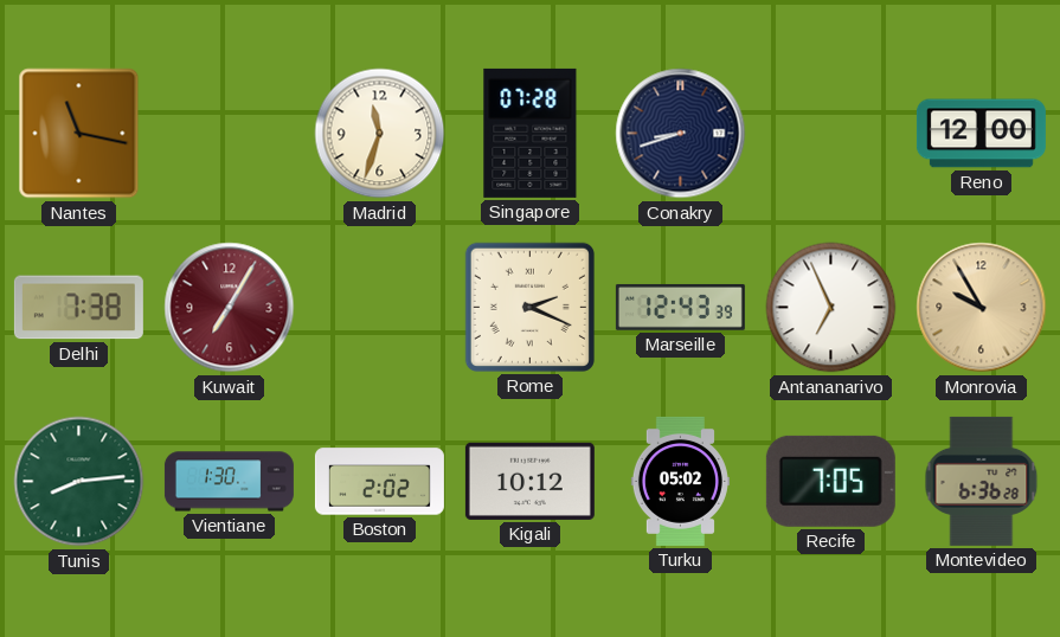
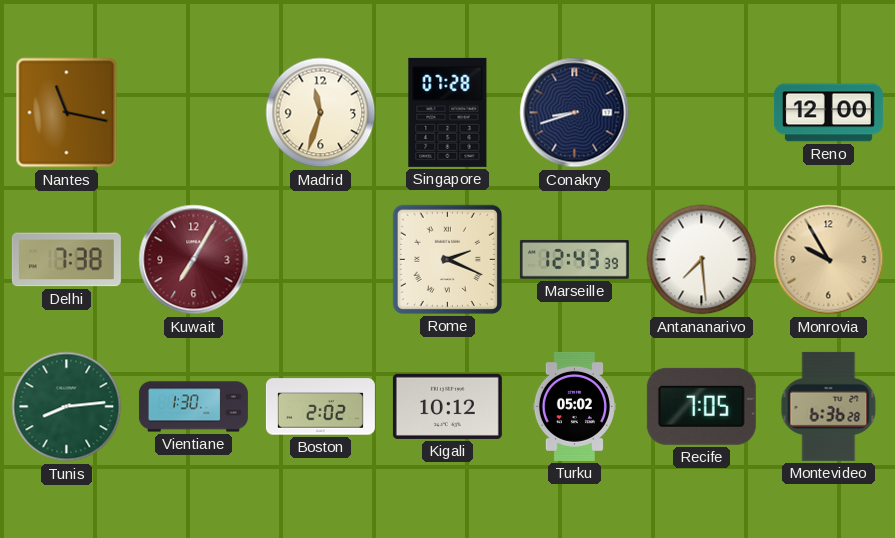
Antananarivo: 6:56 -> 7:29 (702, 260)
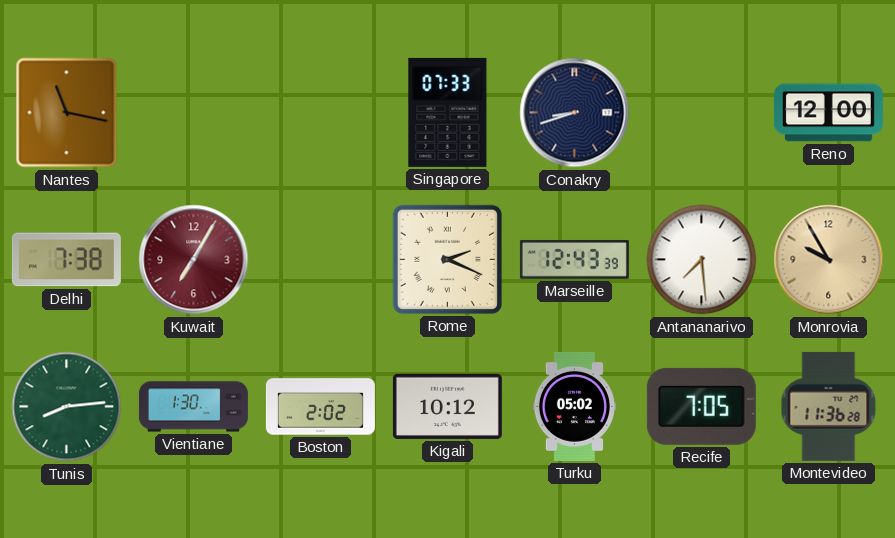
Madrid: 11:33 -> none (321, 113)
Singapore: 07:28 -> 07:33 (448, 112)
Montevideo: 6:36 -> 11:36 (829, 406)
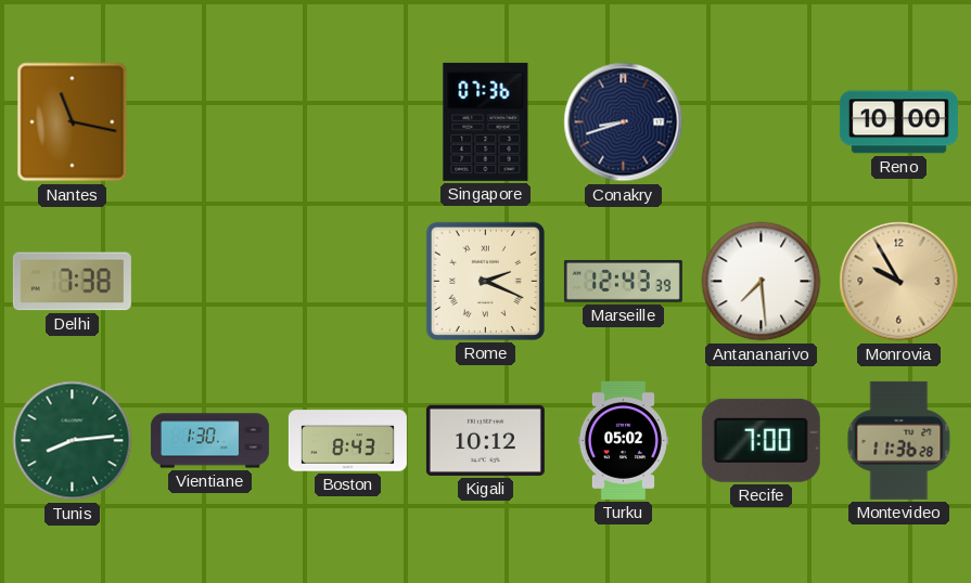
Singapore: 07:33 -> 07:36 (486, 121)
Reno: 12:00 -> 10:00 (898, 122)
Kuwait: 7:05 -> none (194, 260)
Boston: 2:02 -> 8:43 (347, 441)
Recife: 7:05 -> 7:00 (761, 440)
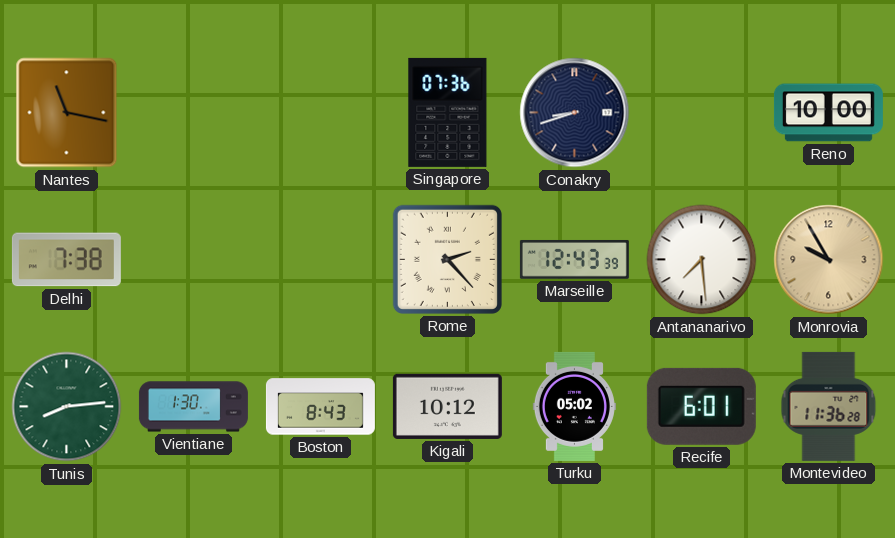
Rome: 2:19 -> 2:23 (447, 259)
Recife: 7:00 -> 6:01 (701, 406)
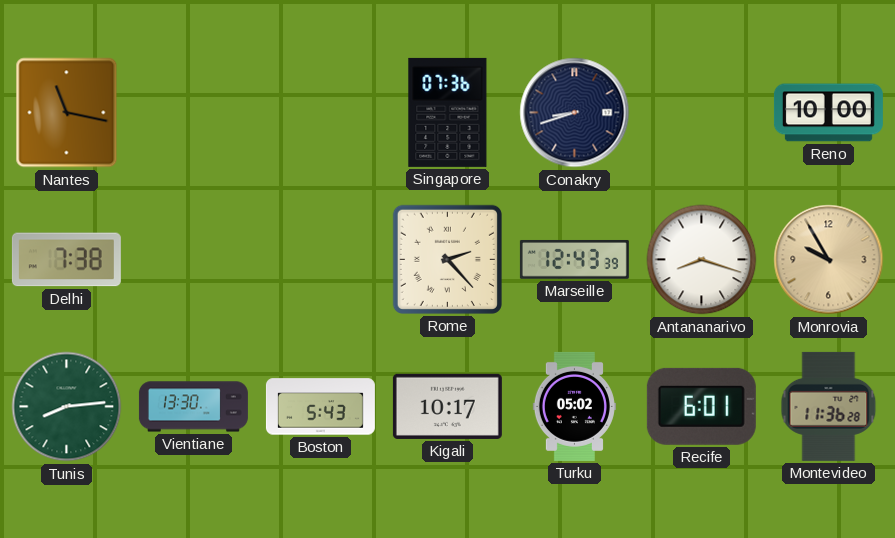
Antananarivo: 7:29 -> 8:18 (702, 260)
Vientiane: 1:30 -> 13:30 (193, 407)
Boston: 8:43 -> 5:43 (320, 407)
Kigali: 10:12 -> 10:17 (447, 406)
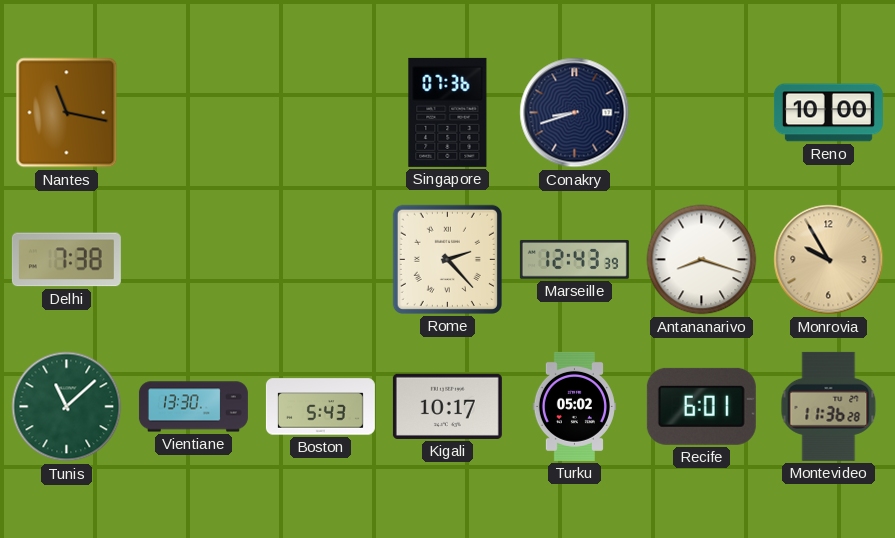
Tunis: 8:14 -> 11:08 (67, 407)
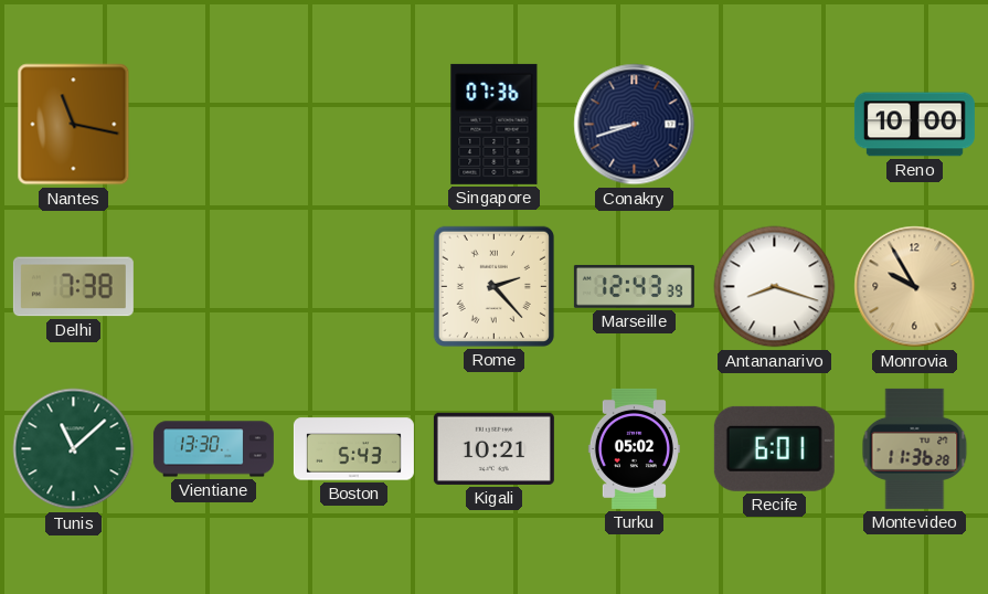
Kigali: 10:17 -> 10:21 (493, 448)
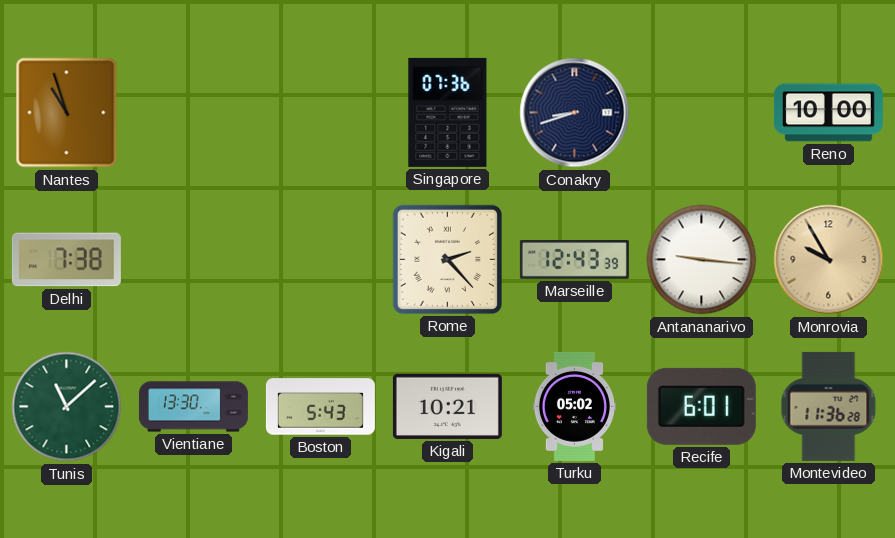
Nantes: 11:17 -> 10:57 (67, 113)
Antananarivo: 8:18 -> 9:16 (702, 260)
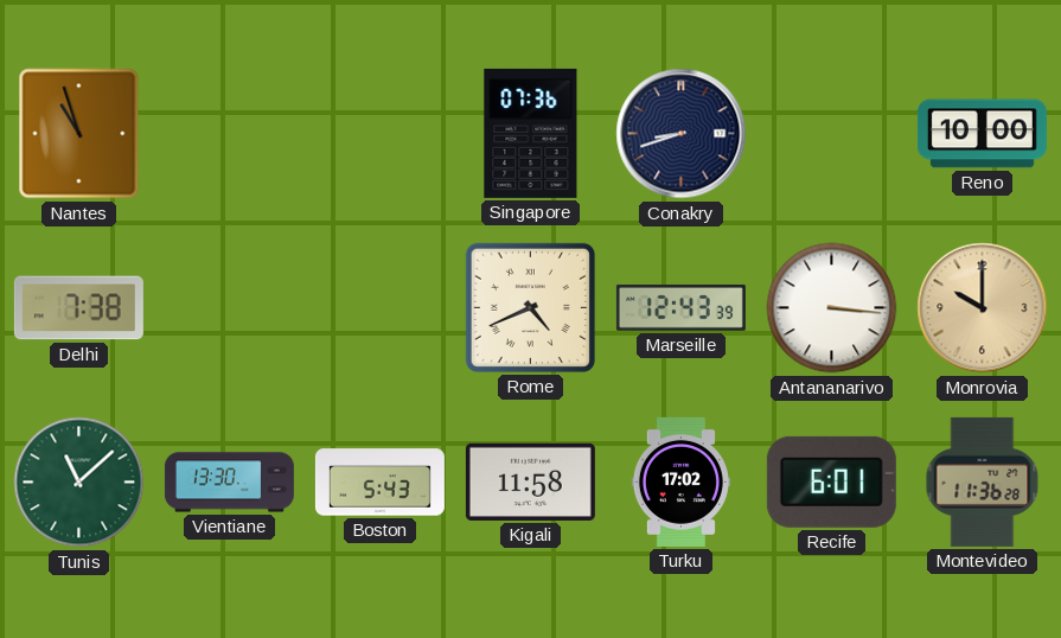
Rome: 2:23 -> 4:41 (530, 307)
Antananarivo: 9:16 -> 3:16 (832, 308)
Monrovia: 9:55 -> 10:00 (983, 308)
Kigali: 10:21 -> 11:58 (530, 481)
Turku: 05:02 -> 17:02 (680, 481)
